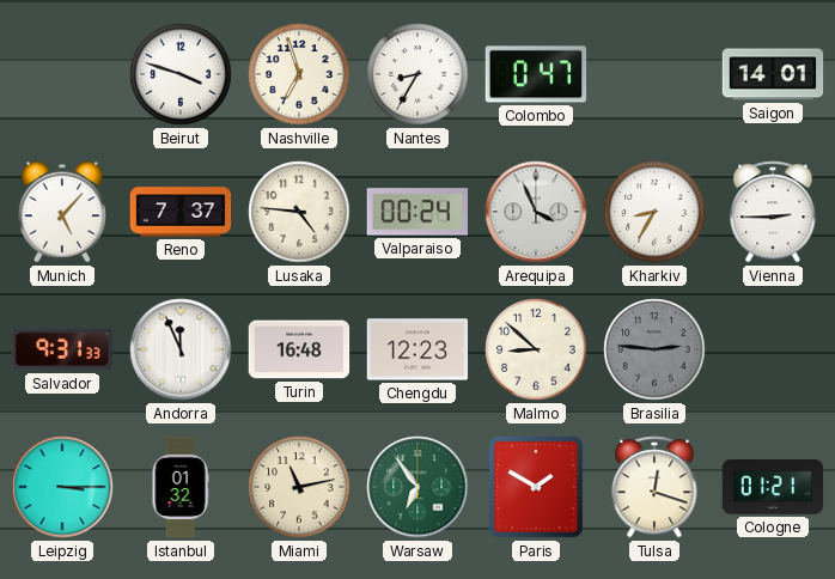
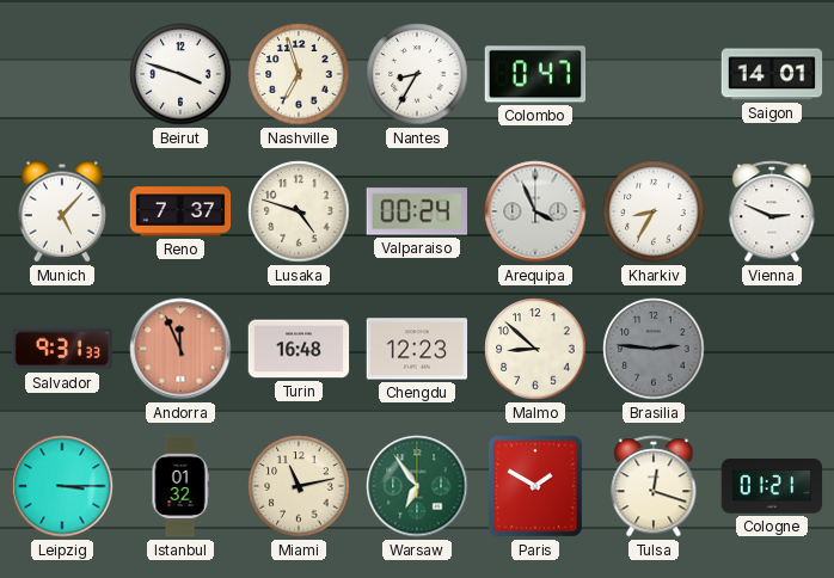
Lusaka: 4:46 -> 4:48 (299, 211)
Vienna: 2:45 -> 2:49 (772, 211)
Andorra dial: white -> salmon (180, 349)
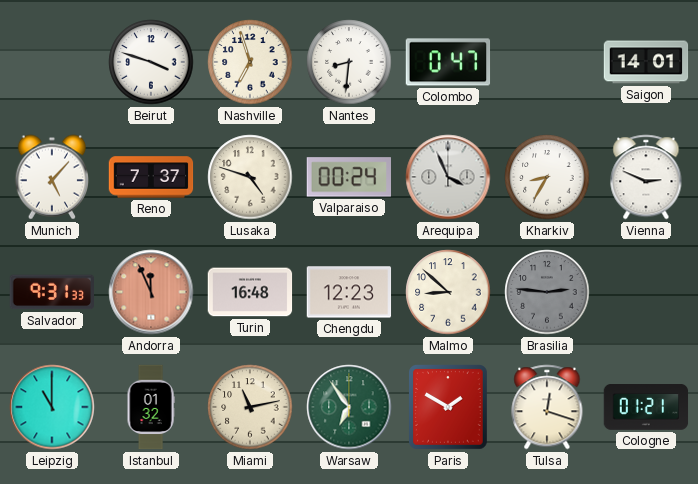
Nantes: 8:35 -> 8:31 (349, 62)
Leipzig: 3:15 -> 11:00 (52, 407)
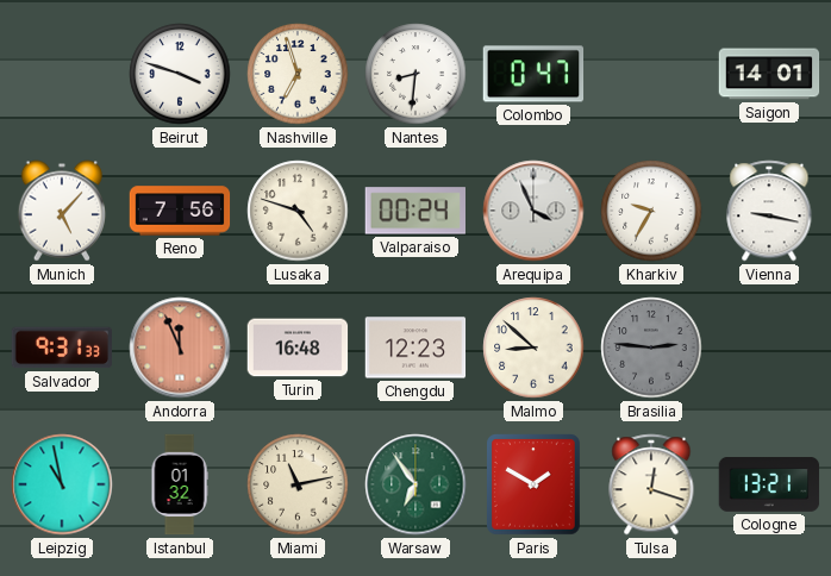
Reno: 7:37 -> 7:56 (180, 211)
Kharkiv: 8:35 -> 9:35 (651, 211)
Vienna: 2:49 -> 9:17 (769, 211)
Leipzig: 11:00 -> 10:58 (62, 484)
Cologne: 01:21 -> 13:21 (769, 486)
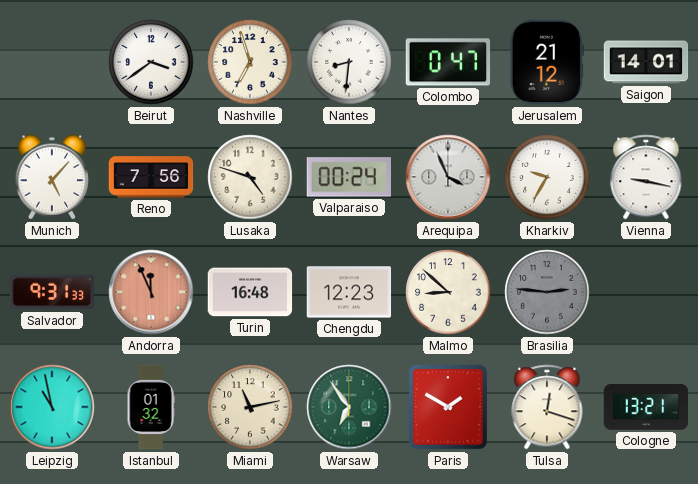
Beirut: 3:48 -> 3:39 (151, 62)
Jerusalem: none -> 21:12 (547, 62)
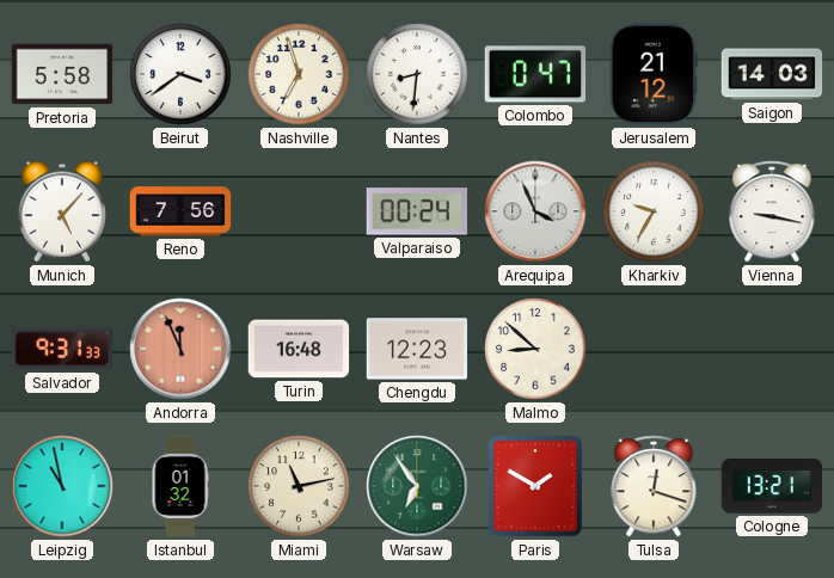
Pretoria: none -> 5:58 (62, 74)
Saigon: 14:01 -> 14:03 (772, 74)
Lusaka: 4:48 -> none (250, 177)
Brasilia: 2:46 -> none (547, 292)
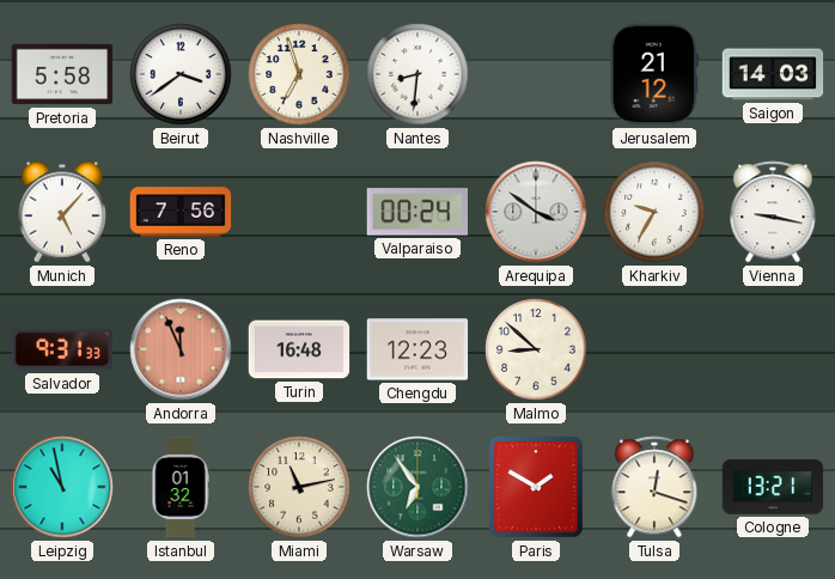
Colombo: 0:47 -> none (535, 74)
Arequipa: 3:56 -> 3:51 (536, 212)
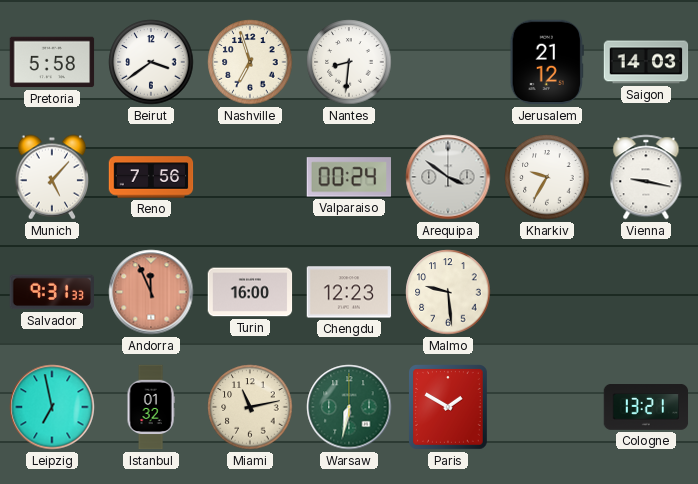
Turin: 16:48 -> 16:00 (250, 292)
Malmo: 8:52 -> 9:29 (448, 292)
Leipzig: 10:58 -> 6:58 (52, 407)
Warsaw: 6:54 -> 6:32 (349, 407)
Tulsa: 12:18 -> none (654, 487)
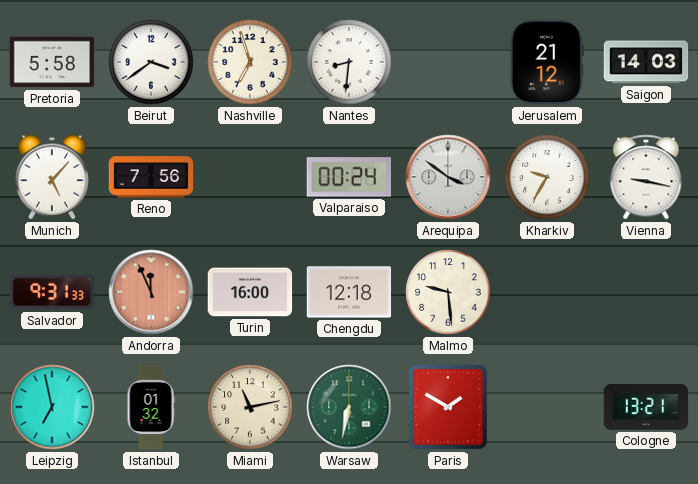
Chengdu: 12:23 -> 12:18 (349, 292)
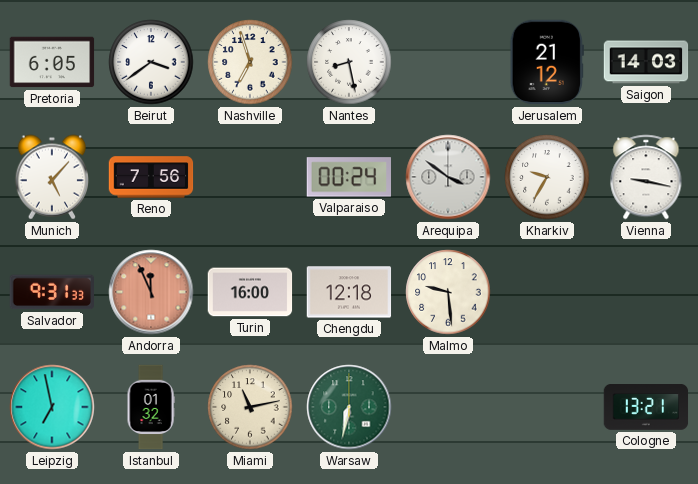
Pretoria: 5:58 -> 6:05 (52, 62)
Nantes: 8:31 -> 8:28 (349, 62)
Paris: 1:50 -> none (449, 408)
